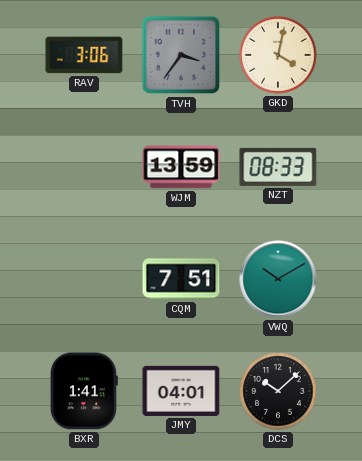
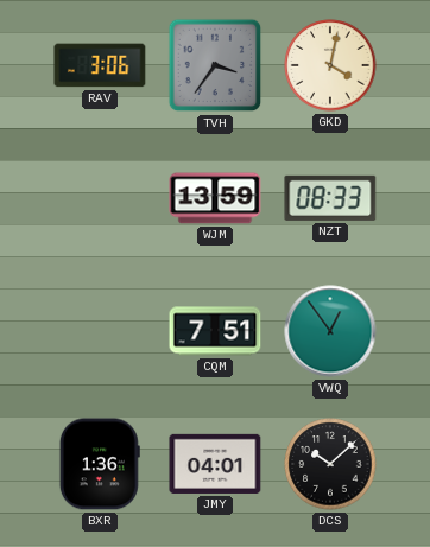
VWQ: 10:10 -> 12:54 (330, 331)
BXR: 1:41 -> 1:36 (100, 464)
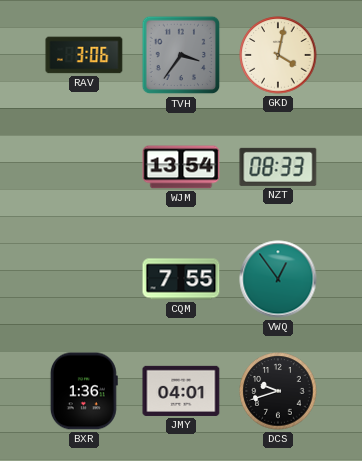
WJM: 13:59 -> 13:54 (181, 167)
CQM: 7:51 -> 7:55 (181, 279)
DCS: 10:08 -> 9:42 (278, 391)
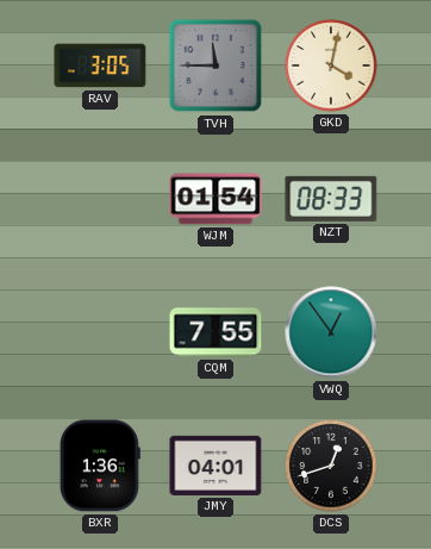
RAV: 3:06 -> 3:05 (100, 65)
TVH: 3:36 -> 11:45 (215, 65)
WJM: 13:54 -> 01:54 (215, 199)
DCS: 9:42 -> 12:42 (331, 466)
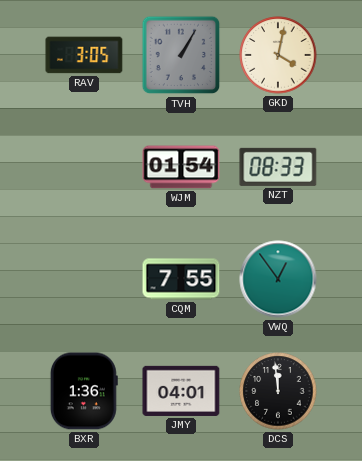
TVH: 11:45 -> 1:05 (181, 55)
DCS: 12:42 -> 11:59 (278, 391)
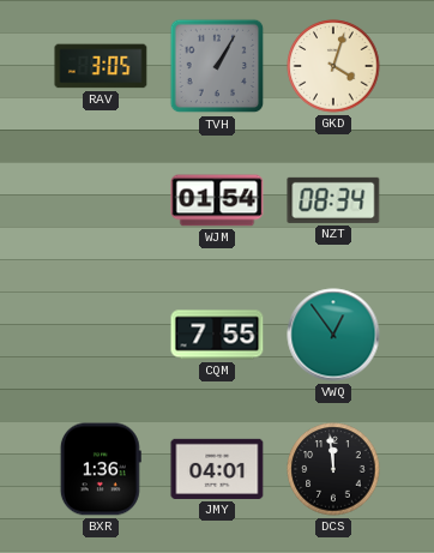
GKD: 4:02 -> 4:03 (333, 66)
NZT: 08:33 -> 08:34 (333, 200)
